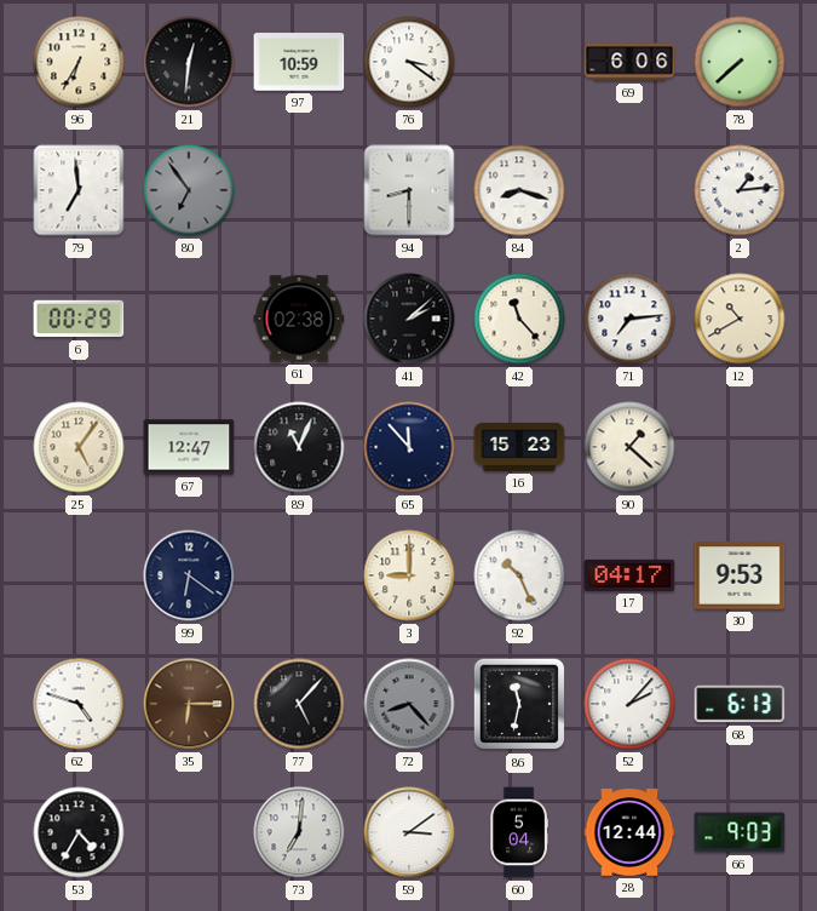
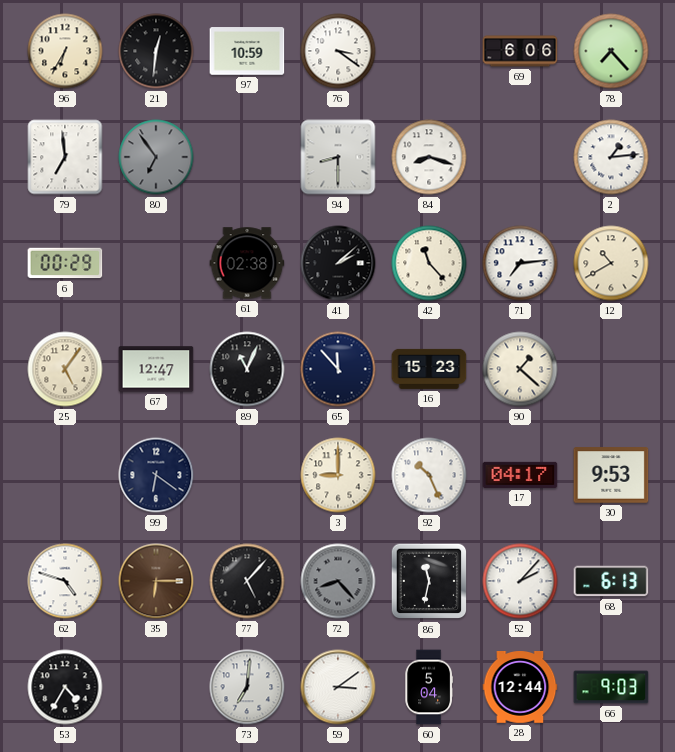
78: 7:38 -> 7:23 (611, 51)
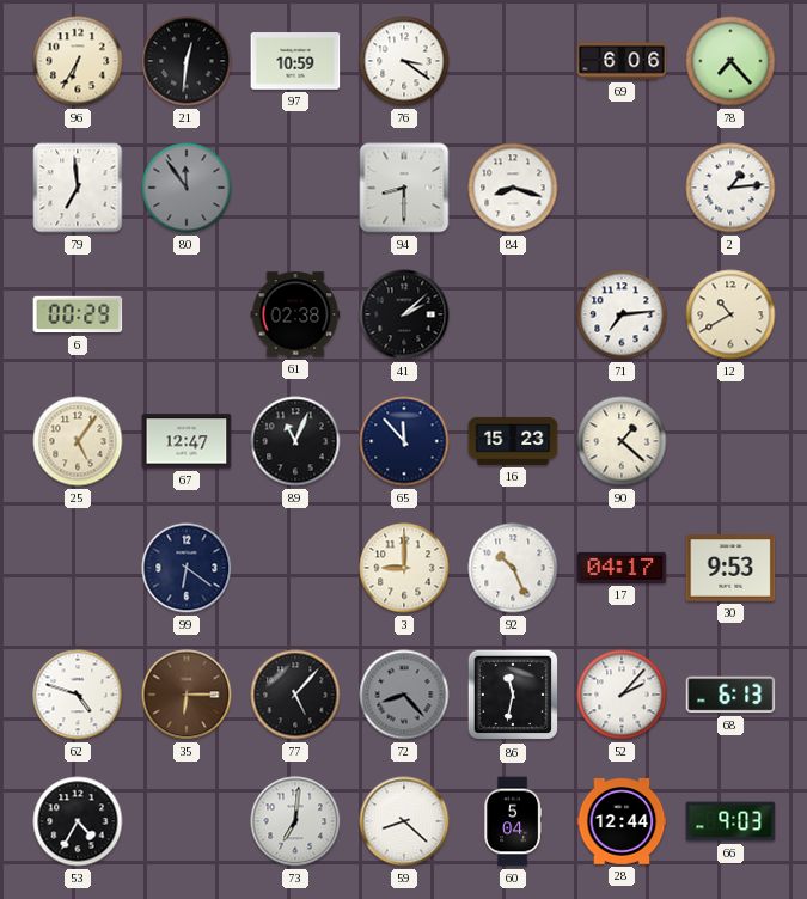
80: 6:54 -> 11:54 (187, 188)
42: 11:23 -> none (429, 263)
59: 3:09 -> 8:22 (404, 821)
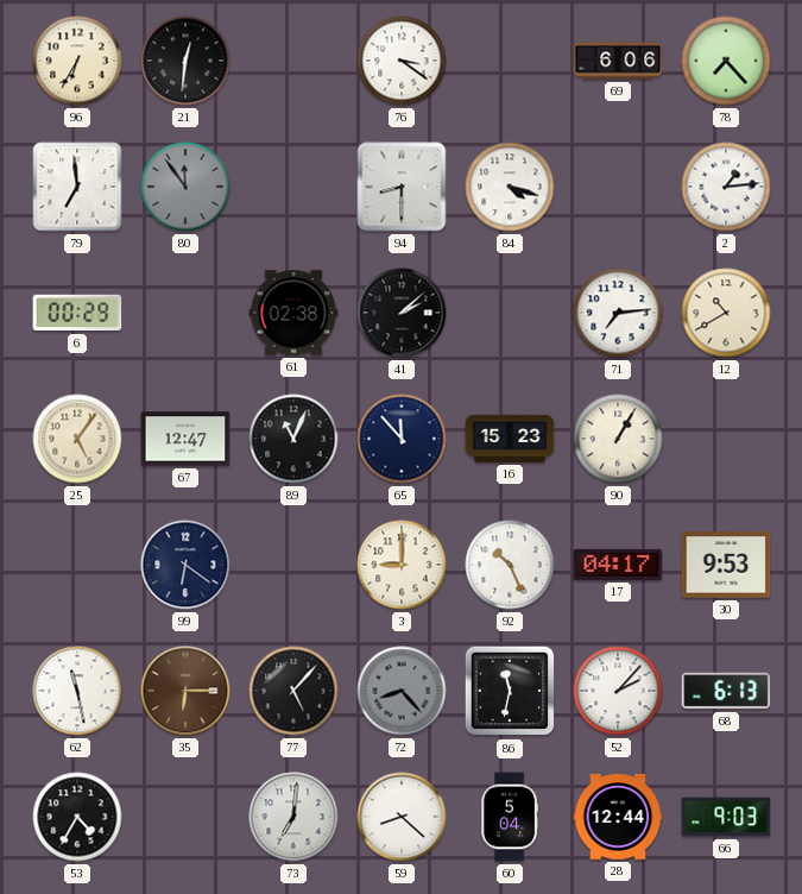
97: 10:59 -> none (295, 61)
84: 8:18 -> 4:18 (510, 187)
90: 1:22 -> 1:05 (618, 439)
62: 4:48 -> 11:28 (77, 691)
